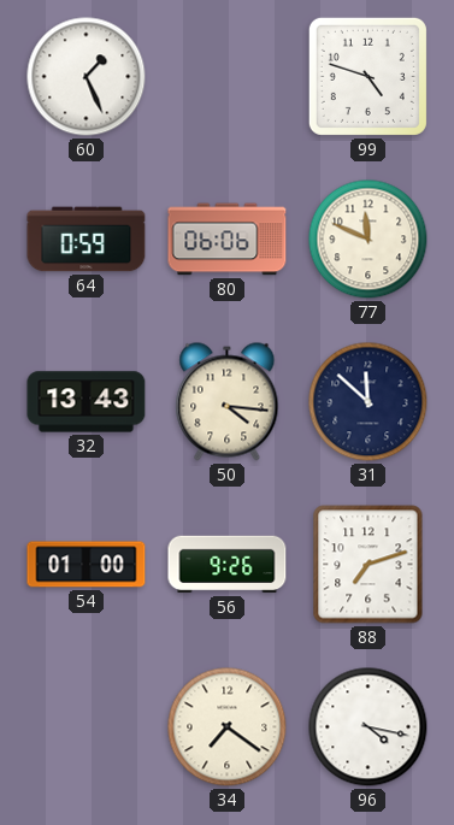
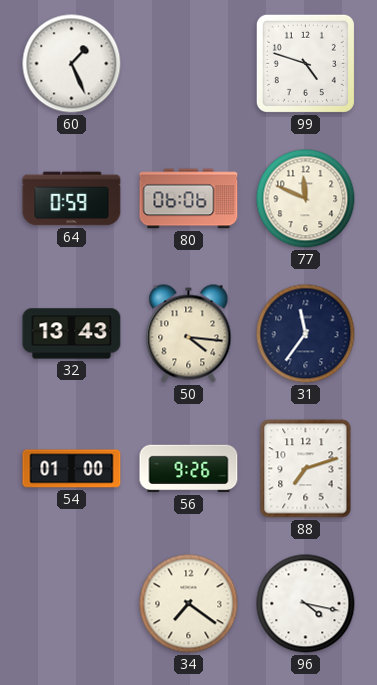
31: 11:52 -> 11:36 (306, 334)
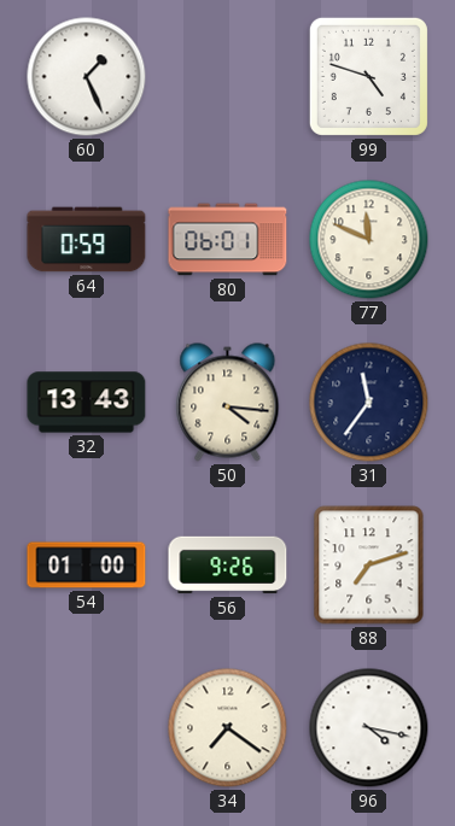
80: 06:06 -> 06:01 (228, 240)
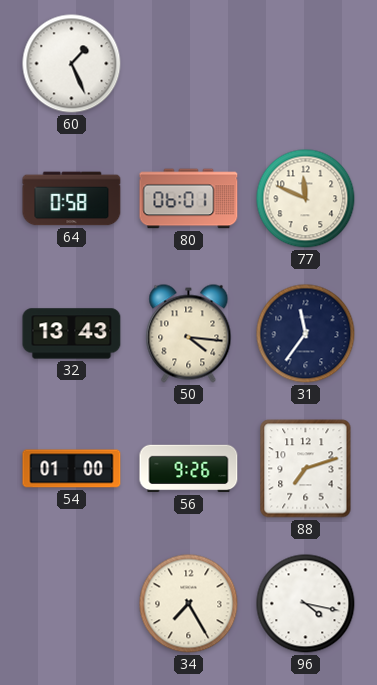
99: 4:48 -> none (368, 76)
64: 0:59 -> 0:58 (72, 199)
34: 7:21 -> 7:25 (189, 604)
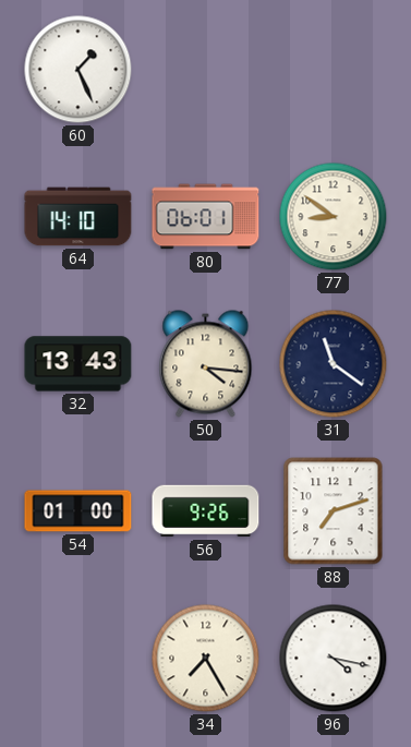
64: 0:58 -> 14:10 (78, 217)
77: 11:49 -> 8:51 (334, 217)
31: 11:36 -> 11:21 (334, 364)
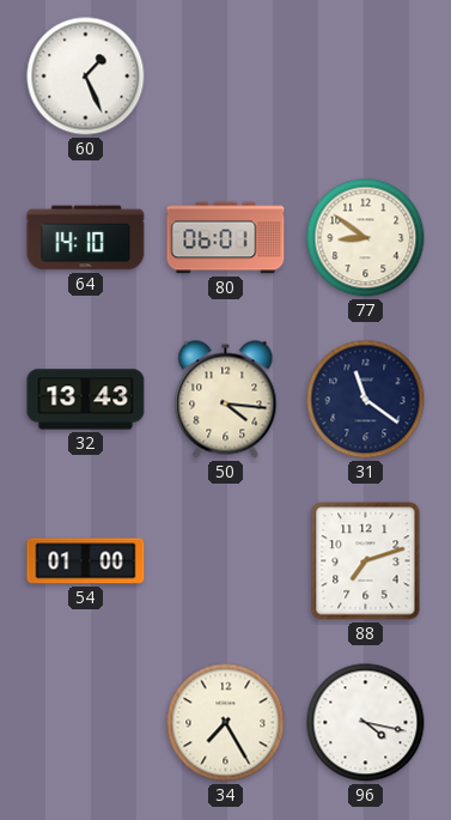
56: 9:26 -> none (206, 511)
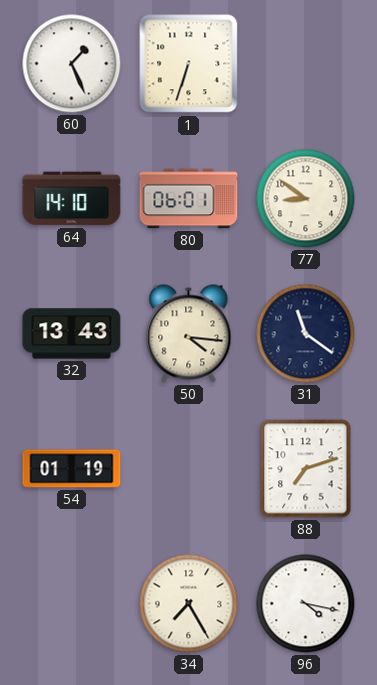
1: none -> 6:33 (189, 64)
54: 01:00 -> 01:19 (72, 469)
